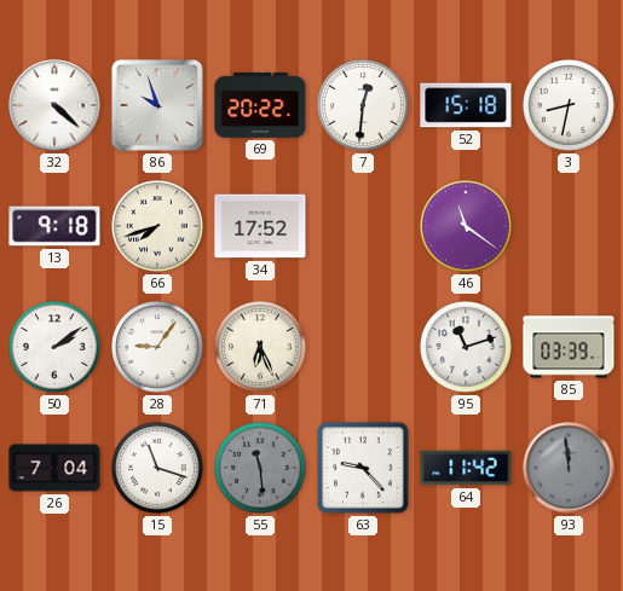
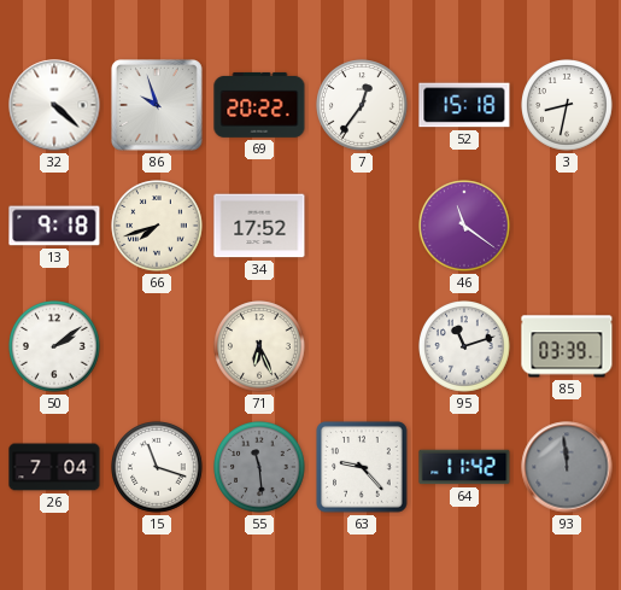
7: 12:31 -> 12:36 (362, 105)
28: 9:06 -> none (157, 347)
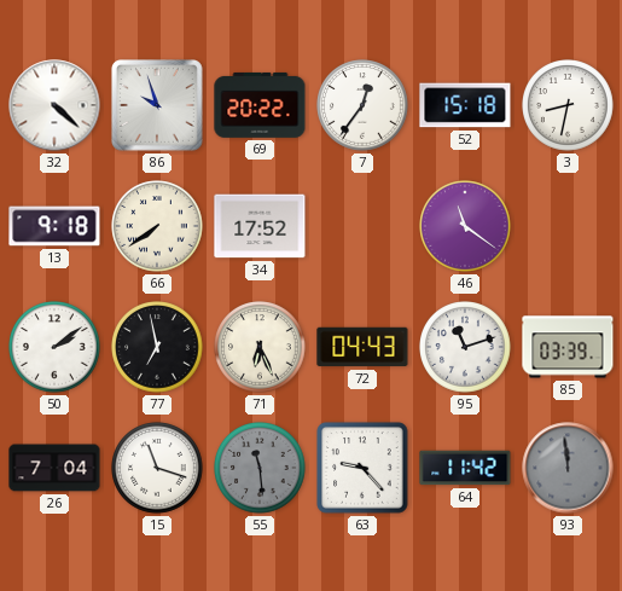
66: 7:42 -> 7:39 (157, 226)
77: none -> 6:58 (157, 347)
72: none -> 04:43 (362, 347)
